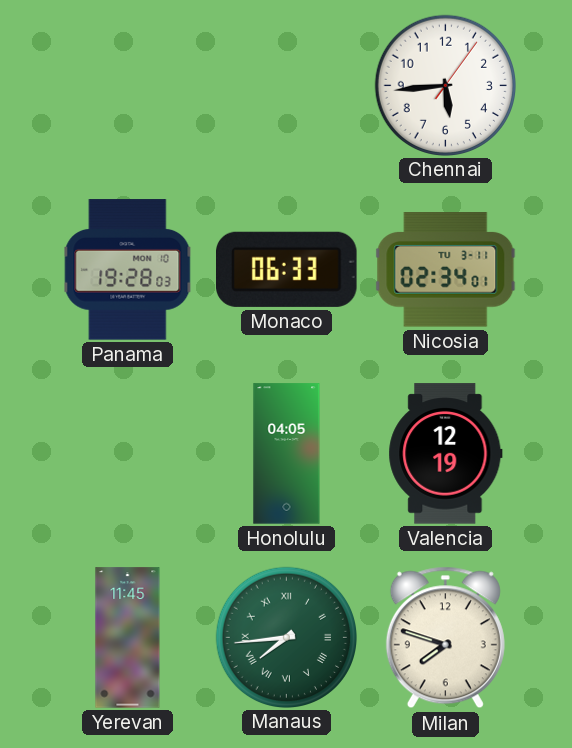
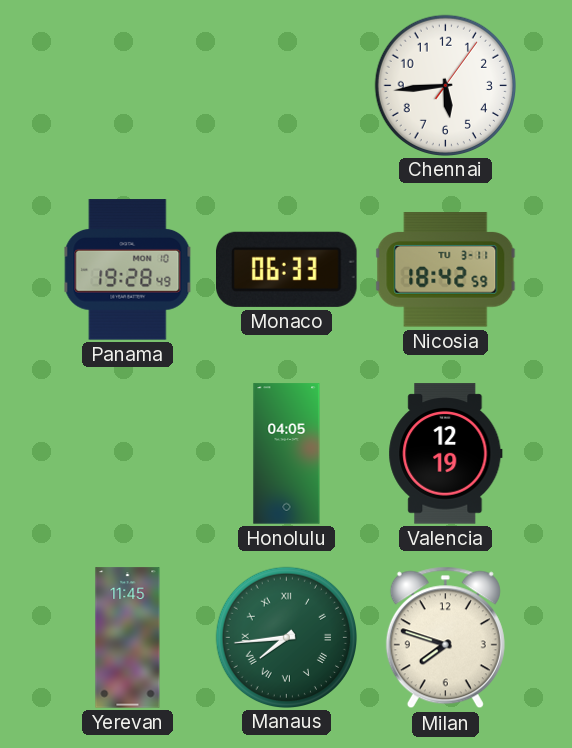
Panama: 19:28:03 -> 19:28:49 (128, 270)
Nicosia: 02:34 -> 18:42 (446, 270)
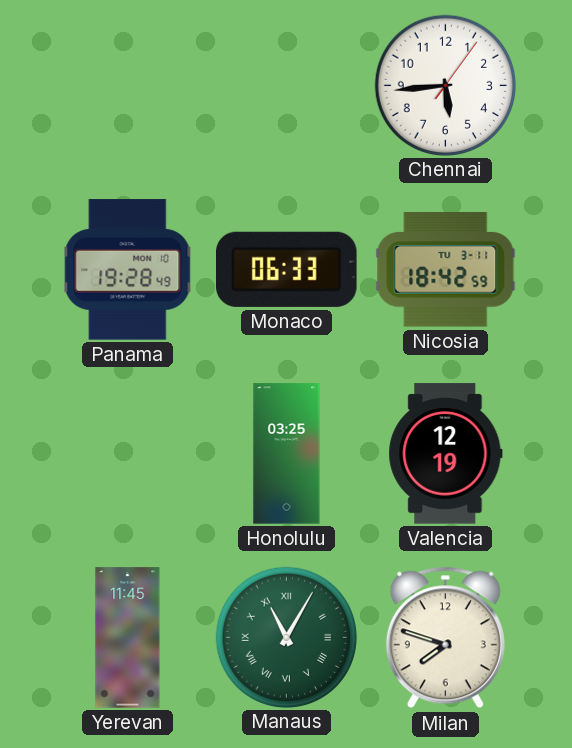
Honolulu: 04:05 -> 03:25 (287, 454)
Manaus: 7:44 -> 11:05 (286, 637)
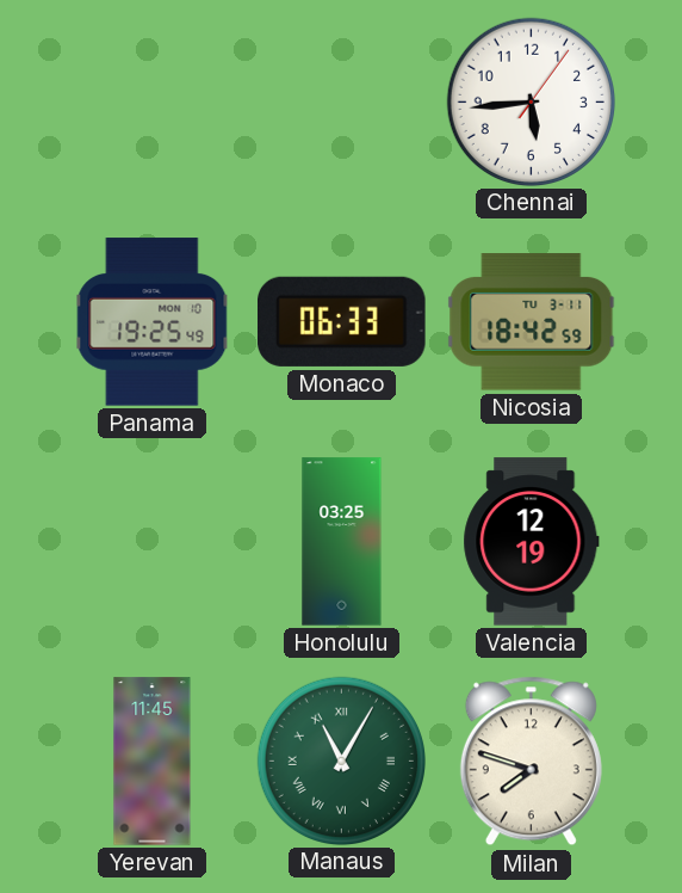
Panama: 19:28 -> 19:25 (153, 322)
